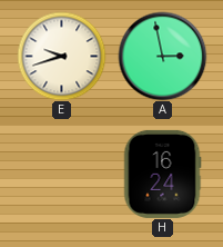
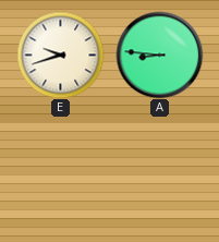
A: 2:58 -> 8:46 (159, 55)
H: 16:24 -> none (162, 174)
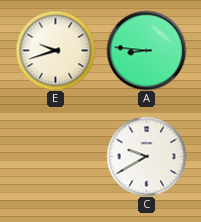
C: none -> 9:40 (146, 156)
